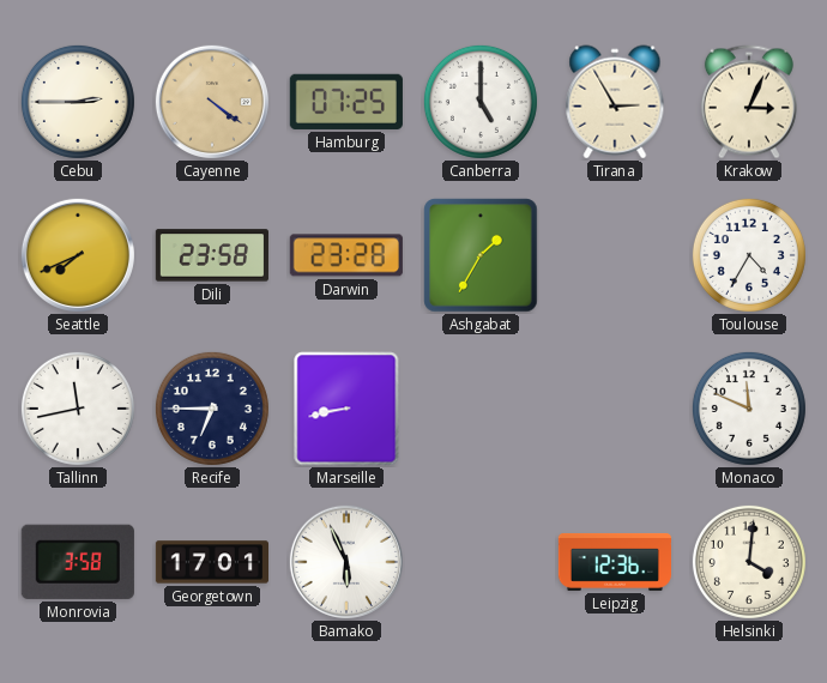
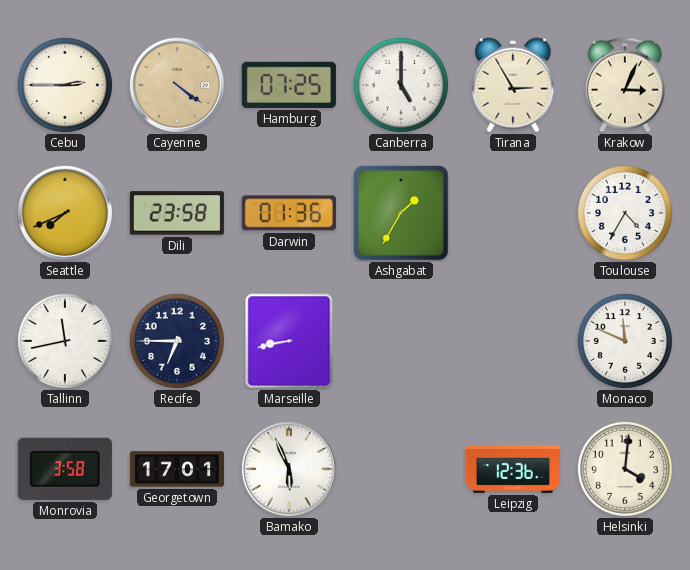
Darwin: 23:28 -> 01:36 (289, 213)
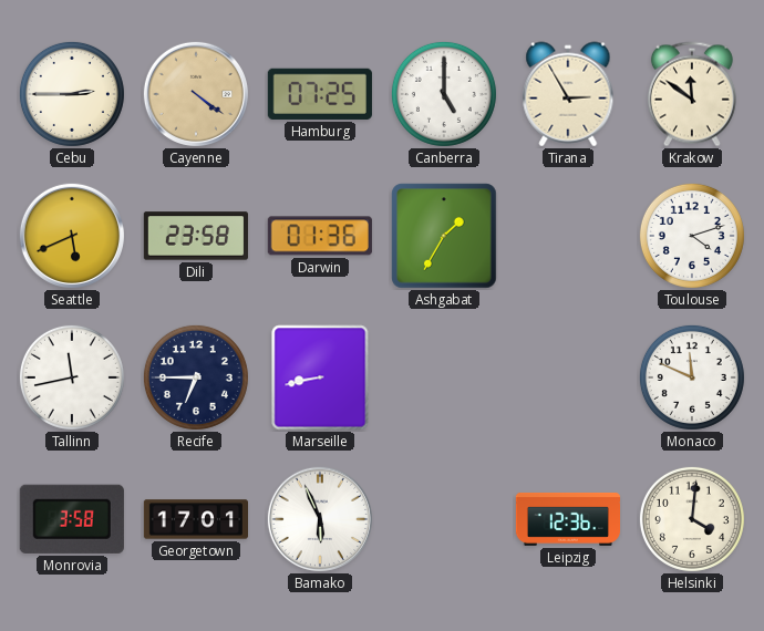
Krakow: 3:04 -> 11:51 (692, 94)
Seattle: 7:41 -> 5:41 (72, 236)
Toulouse: 4:35 -> 4:12 (692, 236)
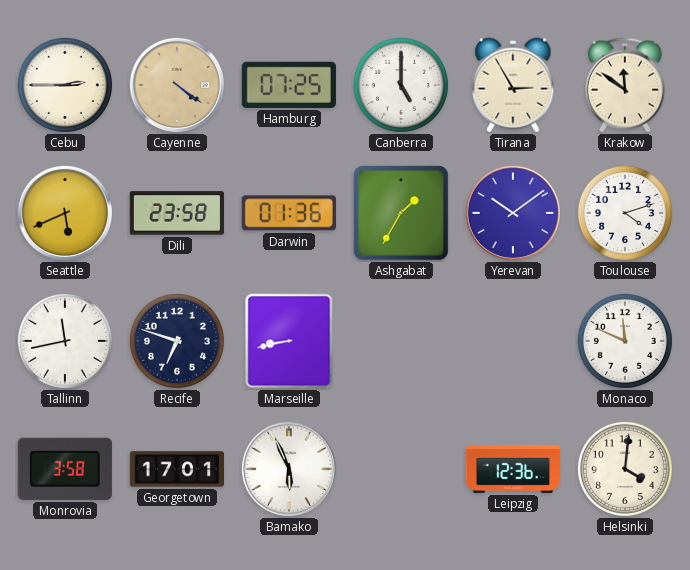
Yerevan: none -> 10:09 (513, 213)
Recife: 6:45 -> 6:48 (177, 341)
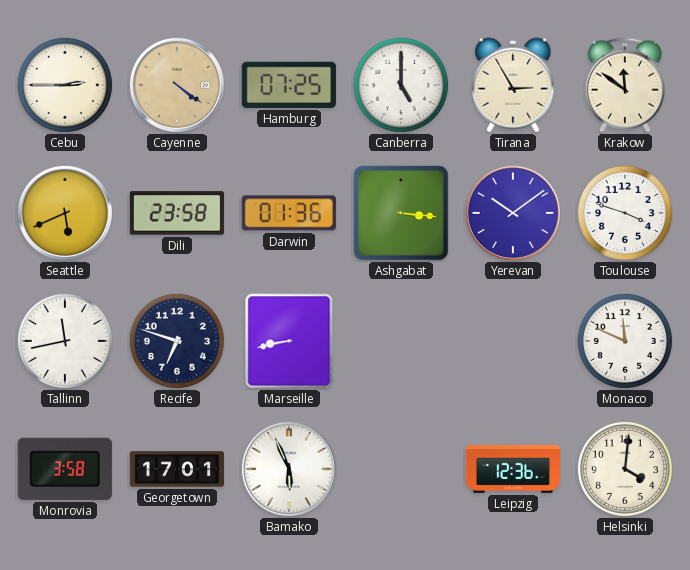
Ashgabat: 1:35 -> 3:16 (401, 213)
Toulouse: 4:12 -> 3:48 (625, 213)
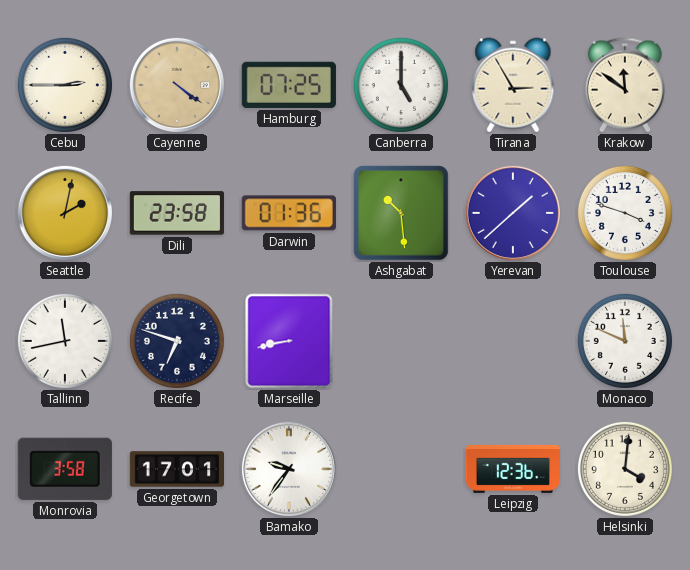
Seattle: 5:41 -> 2:02 (65, 213)
Ashgabat: 3:16 -> 10:29 (401, 213)
Yerevan: 10:09 -> 1:38 (513, 213)
Bamako: 5:56 -> 9:36 (289, 469)
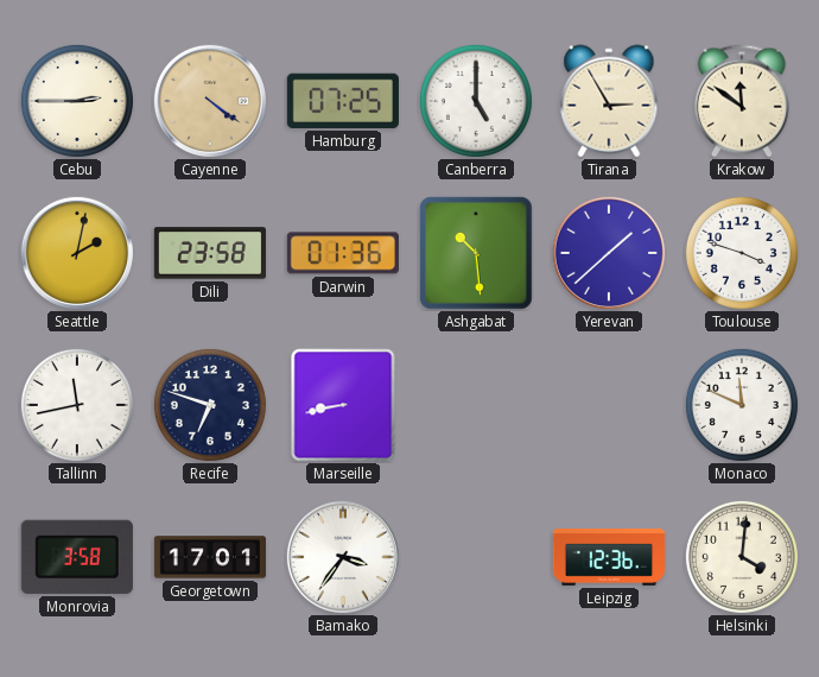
Bamako: 9:36 -> 3:36 (343, 557)
